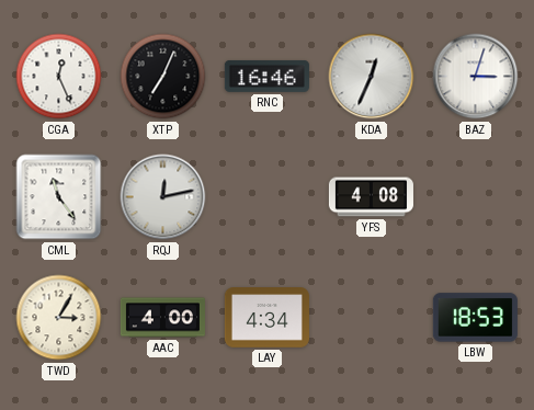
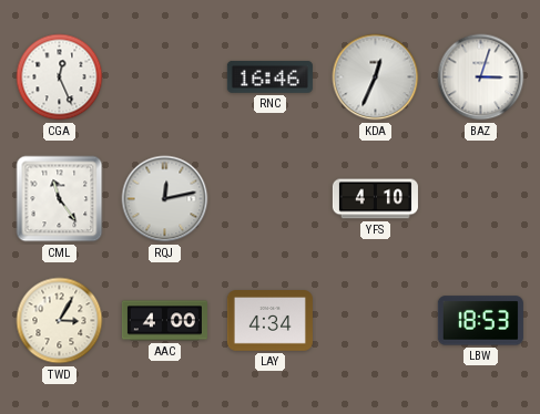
XTP: 7:04 -> none (163, 77)
YFS: 4:08 -> 4:10 (375, 199)
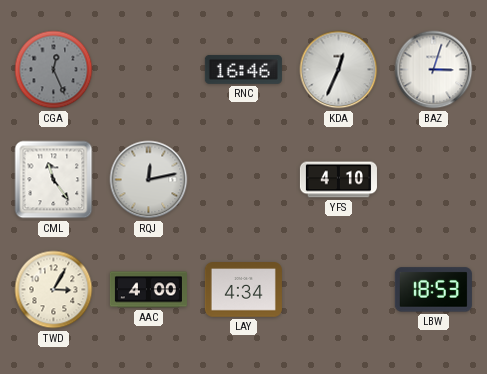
CGA dial: white -> grey (54, 70)
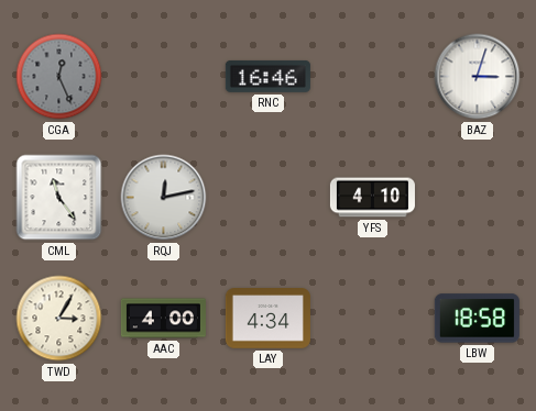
KDA: 12:34 -> none (339, 70)
LBW: 18:53 -> 18:58 (477, 319)
